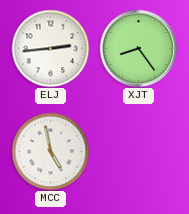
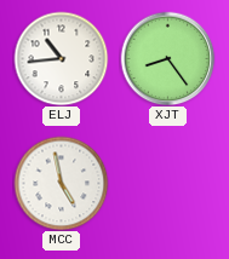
ELJ: 2:44 -> 10:44 (61, 58)
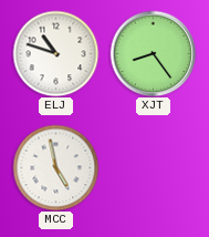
ELJ: 10:44 -> 10:48 (55, 53)
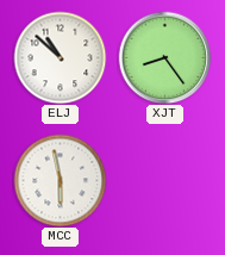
ELJ: 10:48 -> 10:52 (60, 57)
MCC: 4:58 -> 5:58 (60, 180)
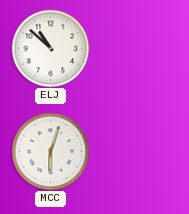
XJT: 8:24 -> none (164, 57)
MCC: 5:58 -> 6:03 (50, 151)
